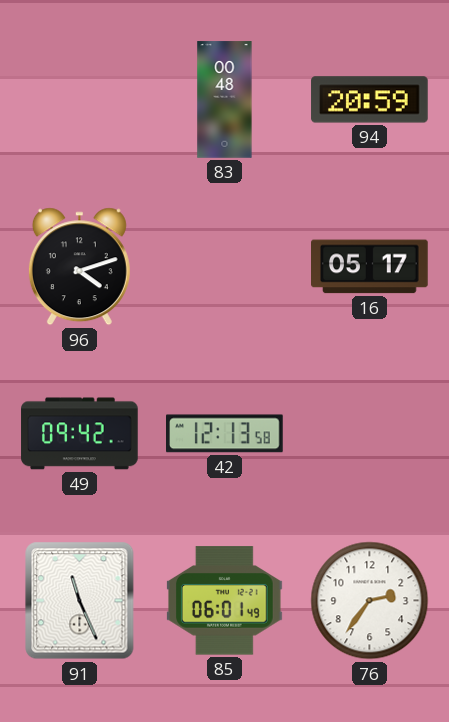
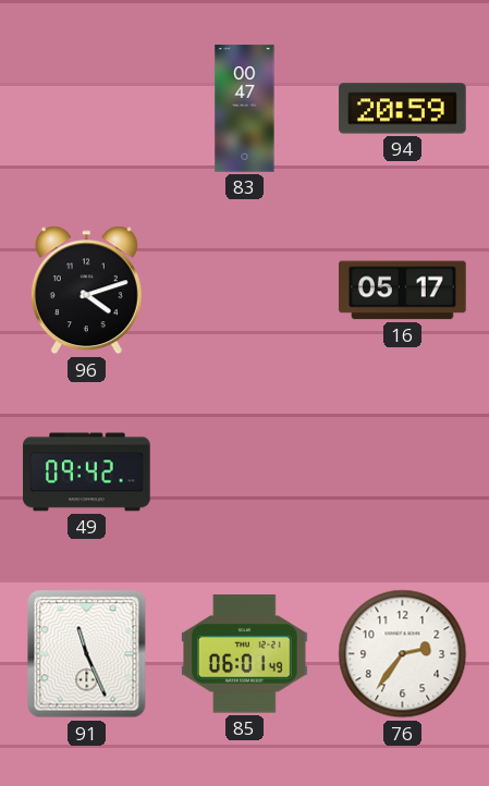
83: 00:48 -> 00:47 (245, 109)
42: 12:13 -> none (225, 434)
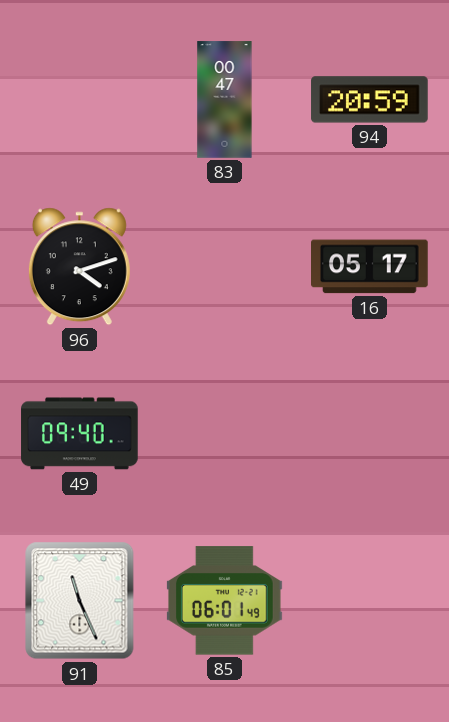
49: 09:42 -> 09:40 (80, 434)
76: 2:36 -> none (403, 654)
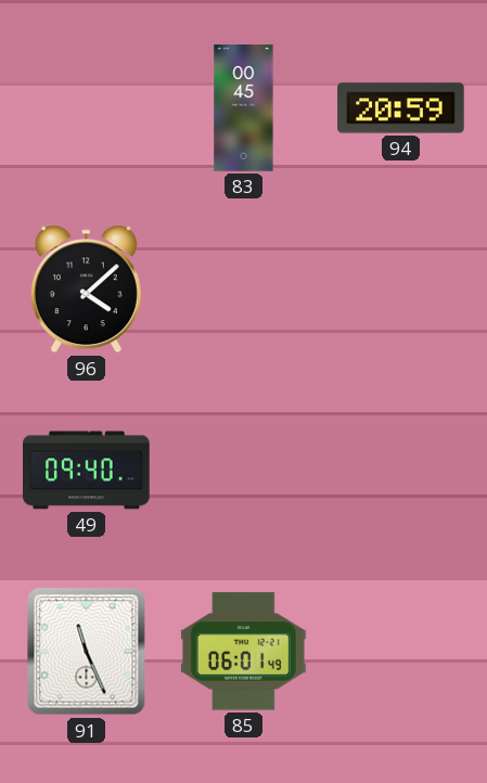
83: 00:47 -> 00:45 (244, 108)
96: 4:12 -> 4:08 (86, 290)
16: 05:17 -> none (370, 267)
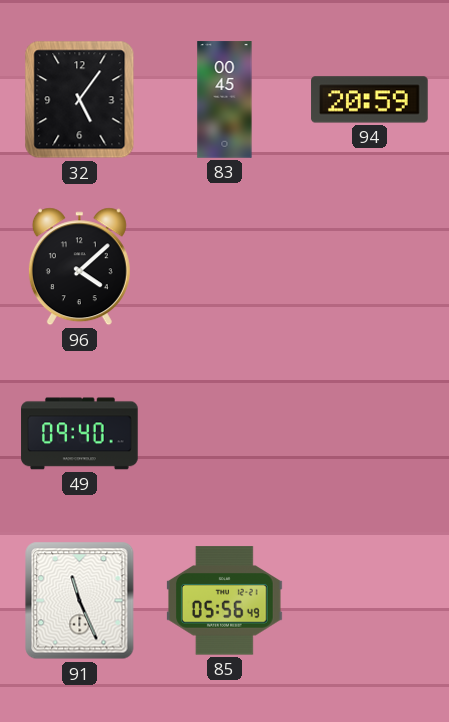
32: none -> 5:06 (80, 100)
85: 06:01 -> 05:56 (225, 601)
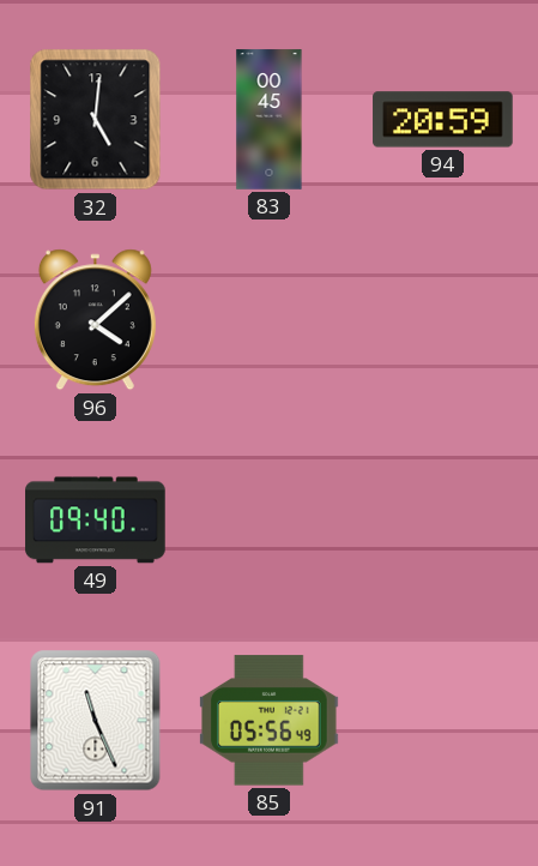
32: 5:06 -> 5:01 (96, 120)
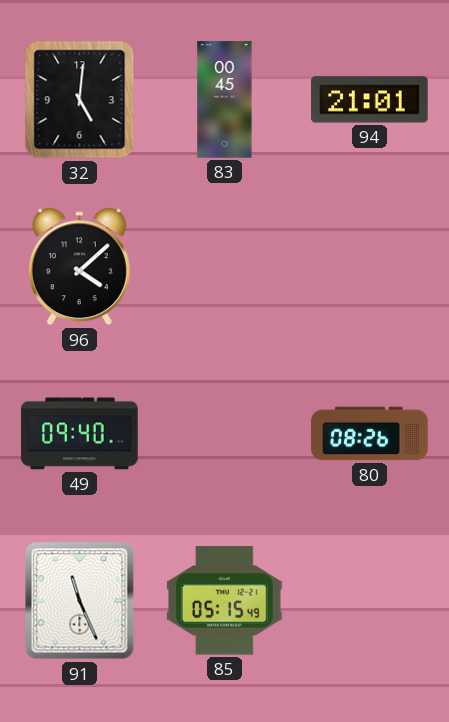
94: 20:59 -> 21:01 (370, 100)
80: none -> 08:26 (370, 434)
85: 05:56 -> 05:15 (225, 601)
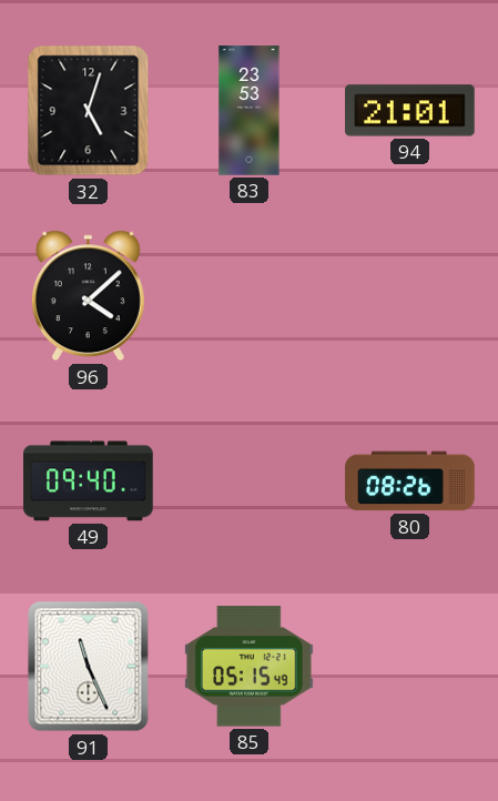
32: 5:01 -> 5:03 (89, 111)
83: 00:45 -> 23:53 (250, 111)
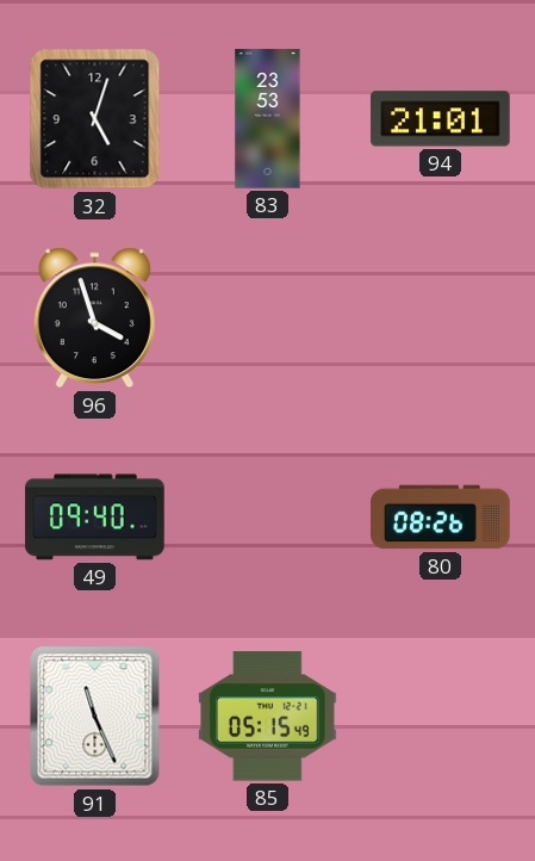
96: 4:08 -> 3:57 (94, 318)
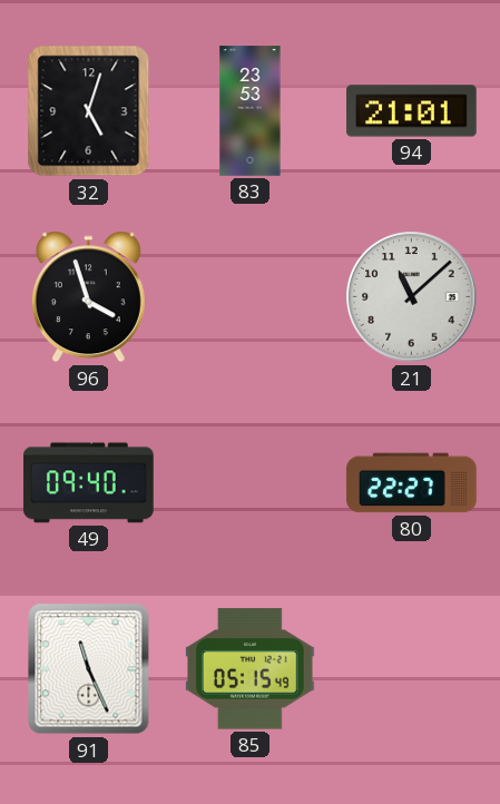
21: none -> 11:08 (412, 297)
80: 08:26 -> 22:27 (412, 483)
